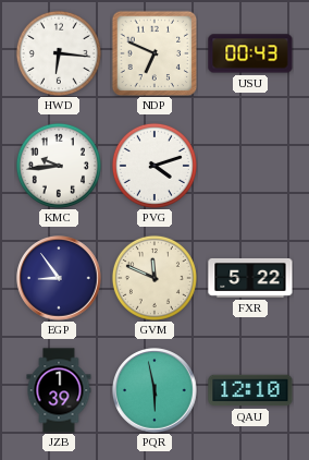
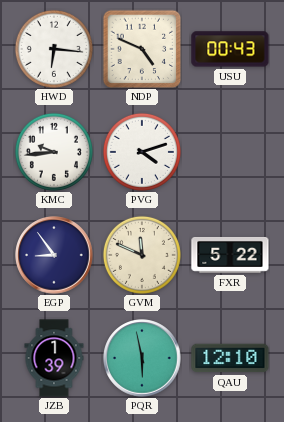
NDP: 6:49 -> 4:49 (142, 49)
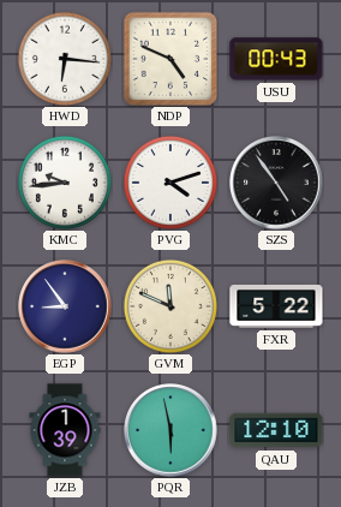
SZS: none -> 4:54 (276, 183)
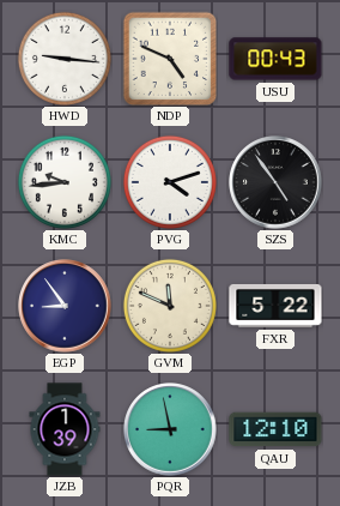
HWD: 6:16 -> 9:16 (65, 59)
PQR: 5:58 -> 8:58 (170, 429)
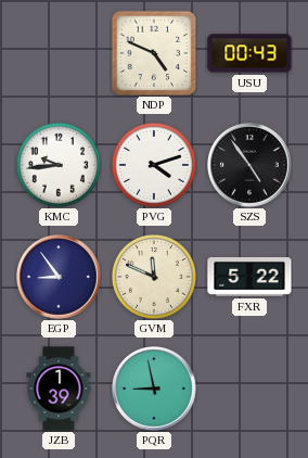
HWD: 9:16 -> none (65, 59)
QAU: 12:10 -> none (275, 429)
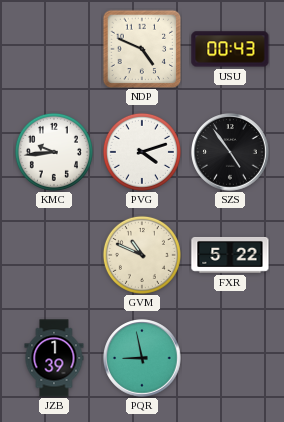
EGP: 8:54 -> none (59, 277)
GVM: 11:49 -> 10:49 (142, 255)
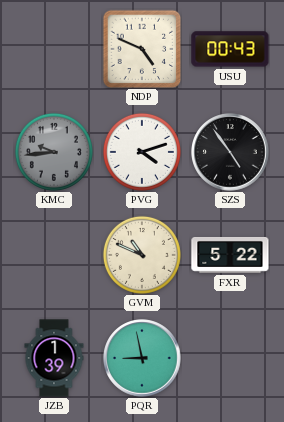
KMC dial: white -> grey (54, 152)
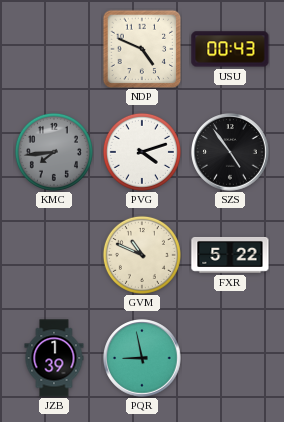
KMC: 9:44 -> 7:44 (54, 152)
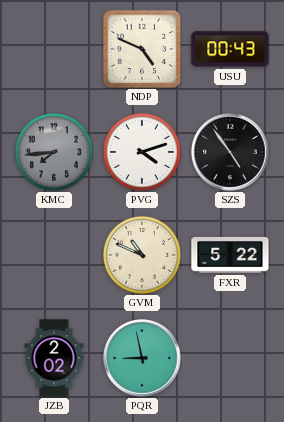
JZB: 1:39 -> 2:02 (54, 358)
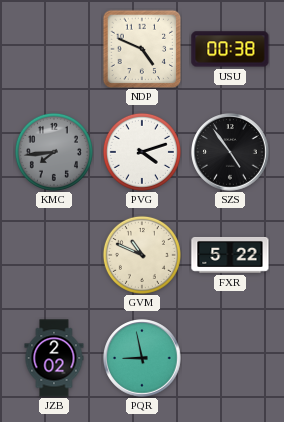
USU: 00:43 -> 00:38 (230, 49)
